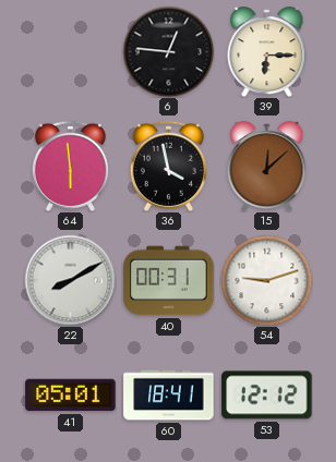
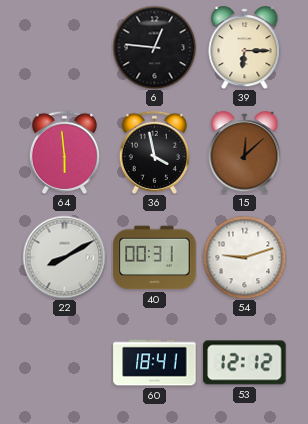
41: 05:01 -> none (71, 396)
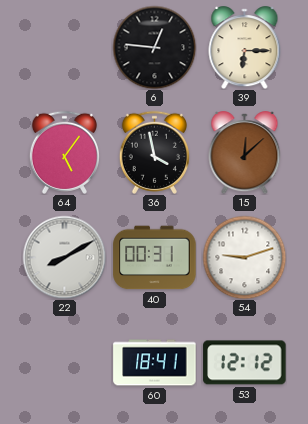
64: 5:59 -> 5:06 (64, 152)
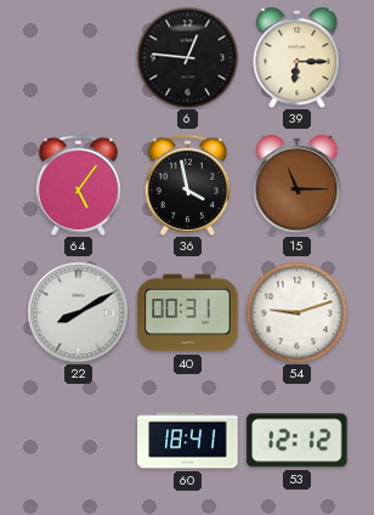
15: 12:08 -> 11:15 (297, 186)
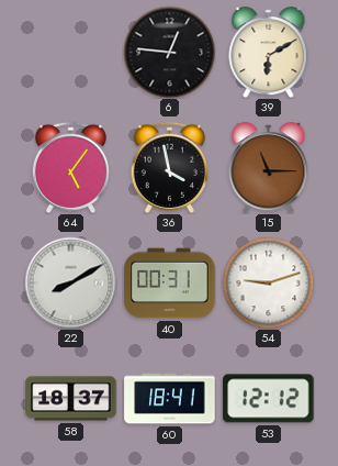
39: 6:15 -> 6:10 (269, 53)
58: none -> 18:37 (71, 399)
